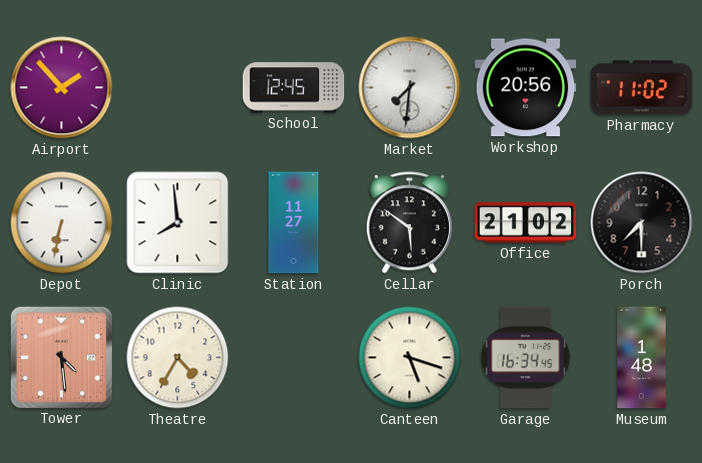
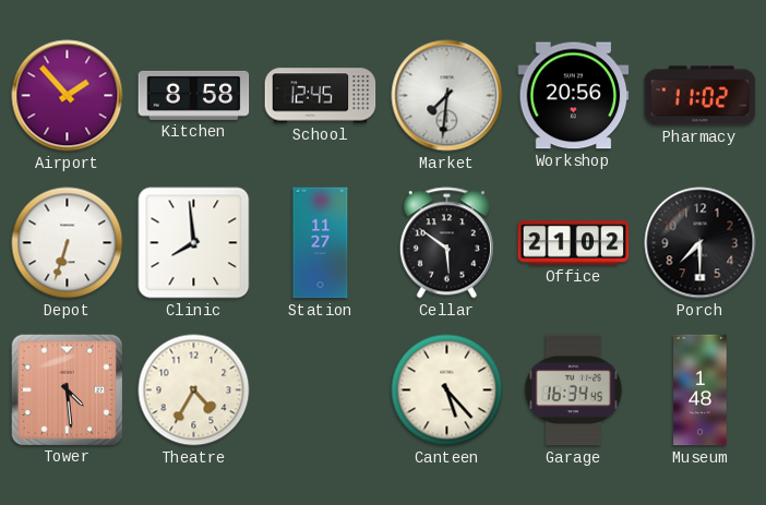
Kitchen: none -> 8:58 (194, 95)
Depot: 6:32 -> 6:33 (68, 243)
Canteen: 5:18 -> 5:23 (447, 390)
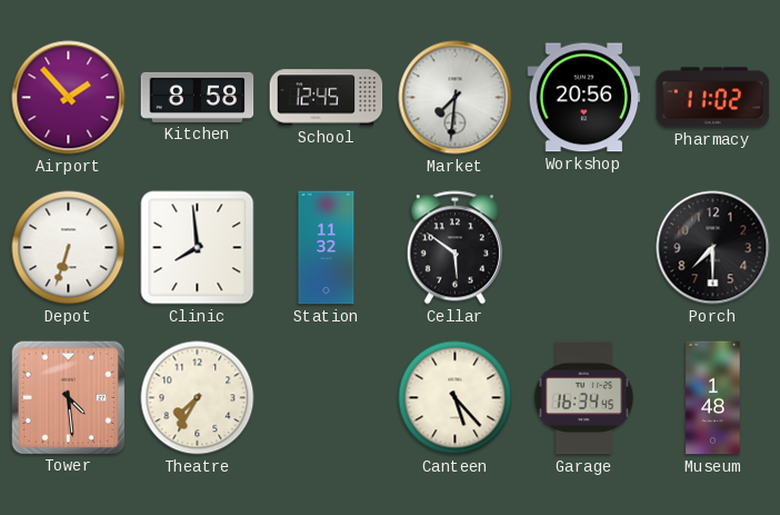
Station: 11:27 -> 11:32 (327, 248)
Office: 21:02 -> none (574, 243)
Theatre: 4:35 -> 7:35 (198, 398)
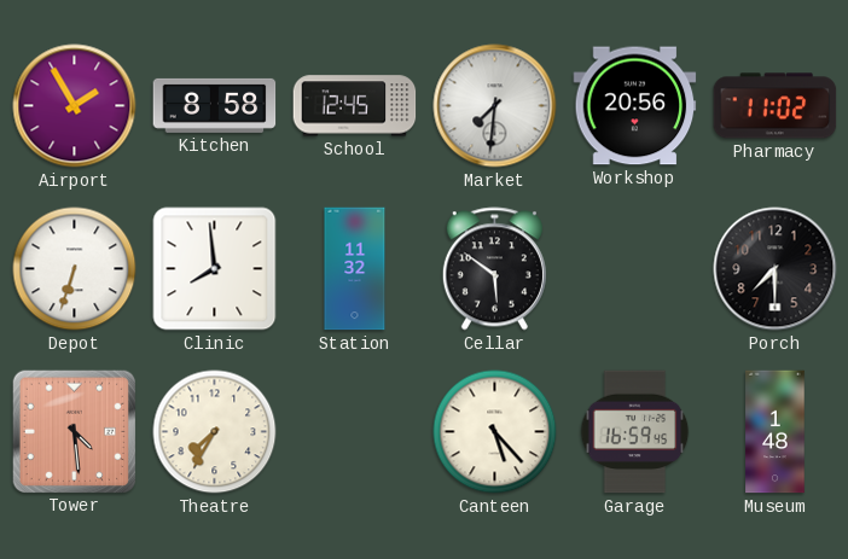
Airport: 1:53 -> 1:55 (75, 106)
Garage: 16:34 -> 16:59 (635, 432)
